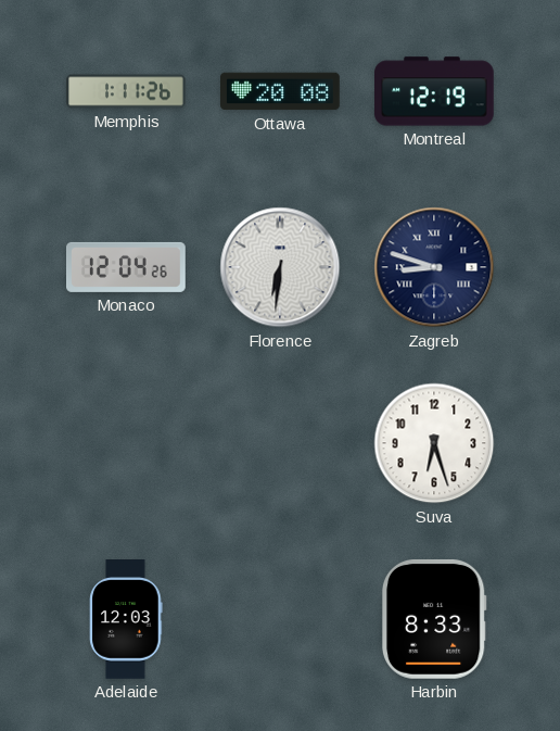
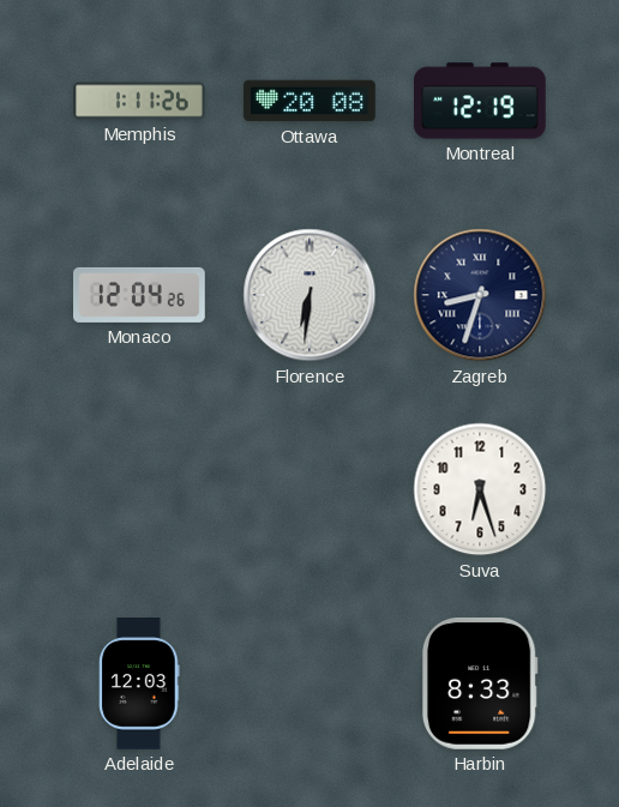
Zagreb: 8:48 -> 8:33 (480, 295)
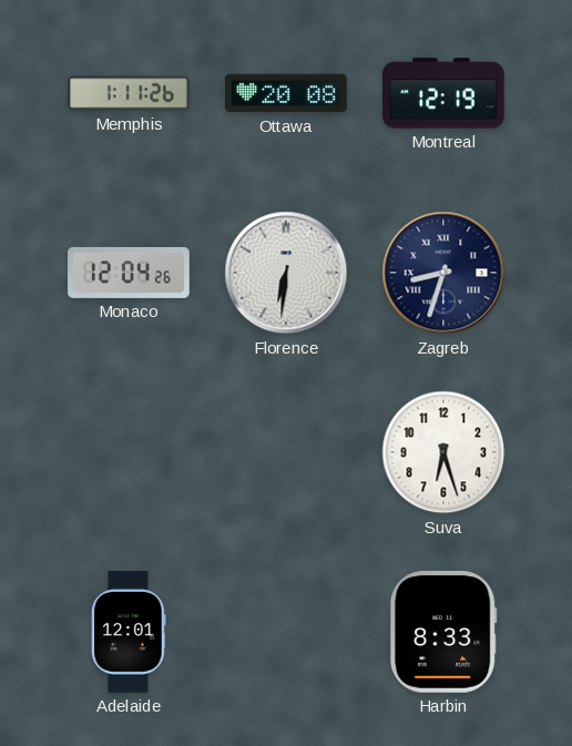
Adelaide: 12:03 -> 12:01 (129, 632)
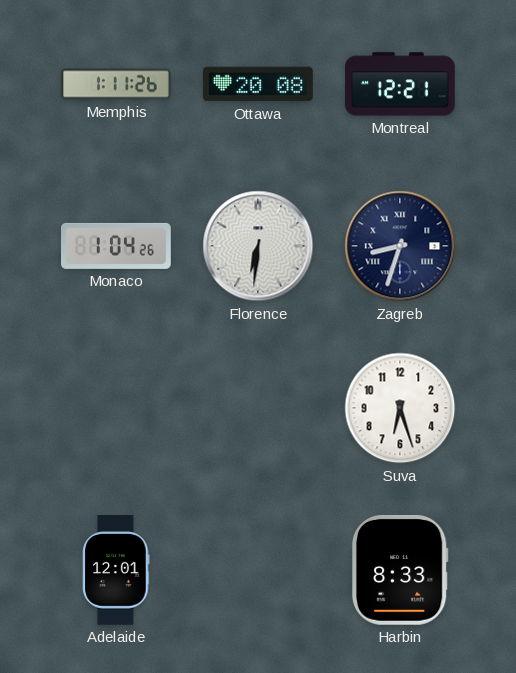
Montreal: 12:19 -> 12:21 (401, 84)
Monaco: 12:04 -> 1:04 (117, 246)
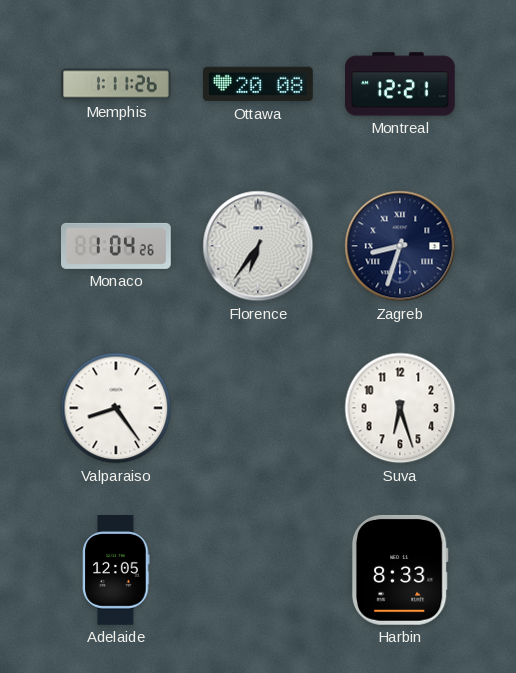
Florence: 6:31 -> 6:36 (258, 246)
Valparaiso: none -> 8:24 (116, 408)
Adelaide: 12:01 -> 12:05 (116, 570)
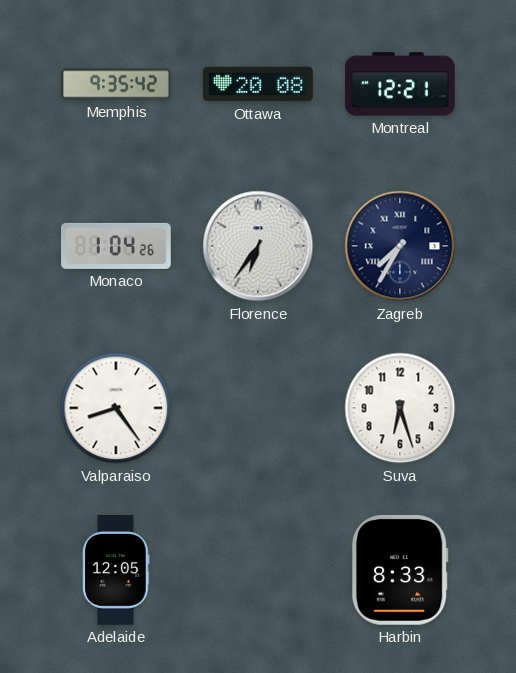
Memphis: 1:11 -> 9:35 (116, 84)
Zagreb: 8:33 -> 7:35 (400, 246)
